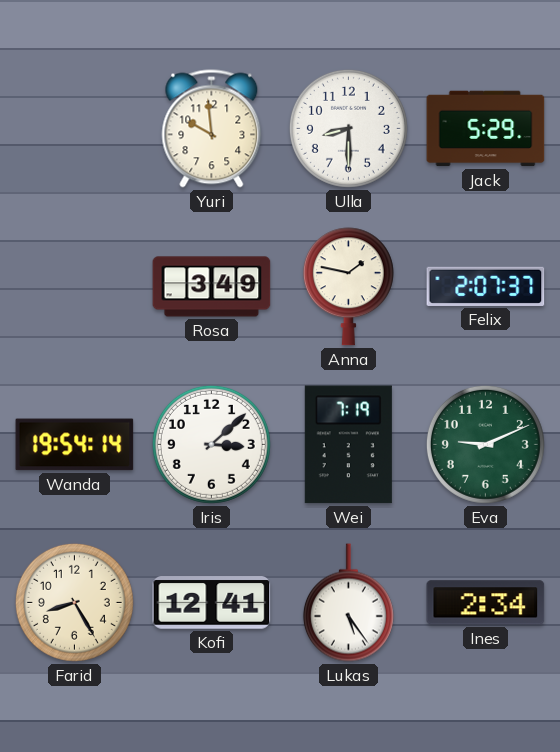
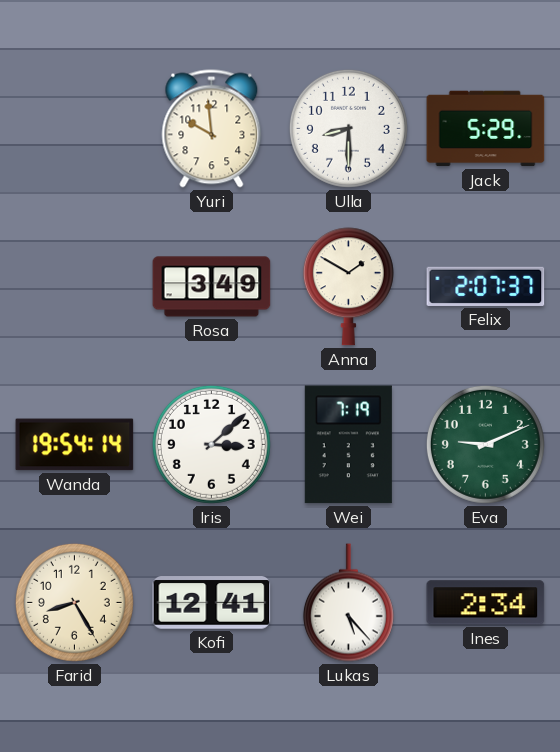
Anna: 1:47 -> 1:50 (348, 287)
Lukas: 5:24 -> 5:23 (348, 603)
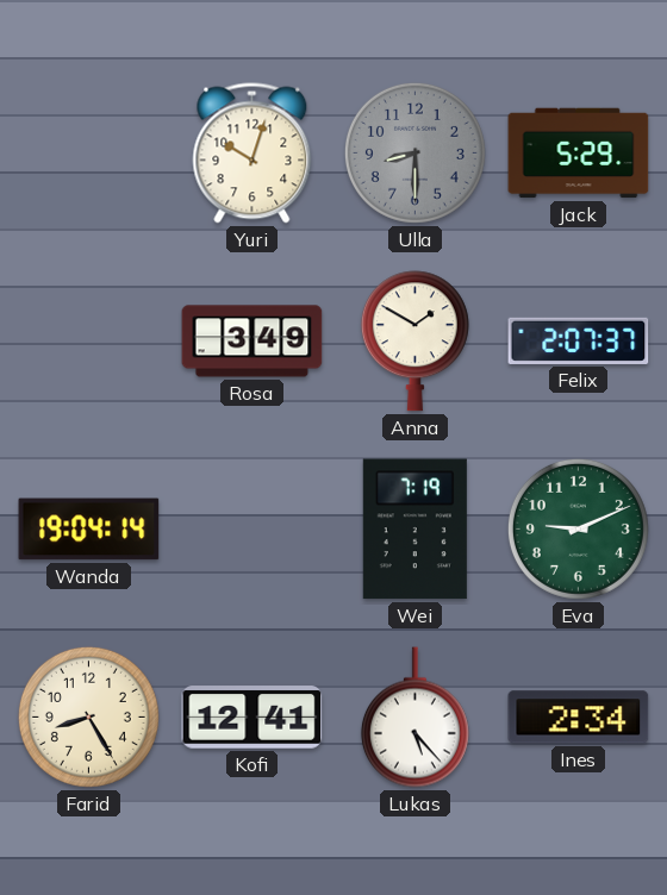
Yuri: 9:59 -> 10:03 (253, 154)
Ulla dial: white -> grey (414, 152)
Wanda: 19:54 -> 19:04 (89, 530)
Iris: 3:08 -> none (211, 444)
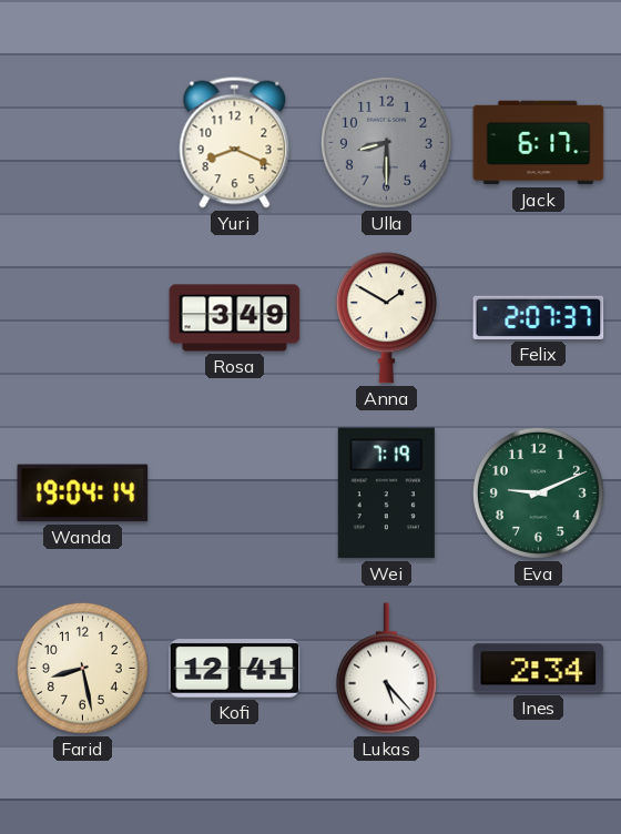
Yuri: 10:03 -> 8:19 (235, 143)
Jack: 5:29 -> 6:17 (539, 143)
Farid: 8:25 -> 8:28 (82, 668)
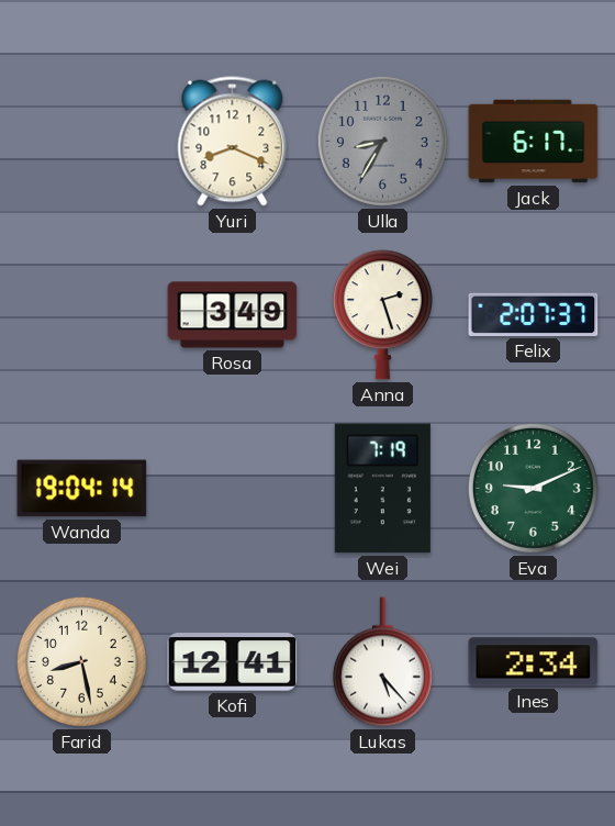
Ulla: 8:30 -> 8:35 (382, 141)
Anna: 1:50 -> 2:27 (382, 315)
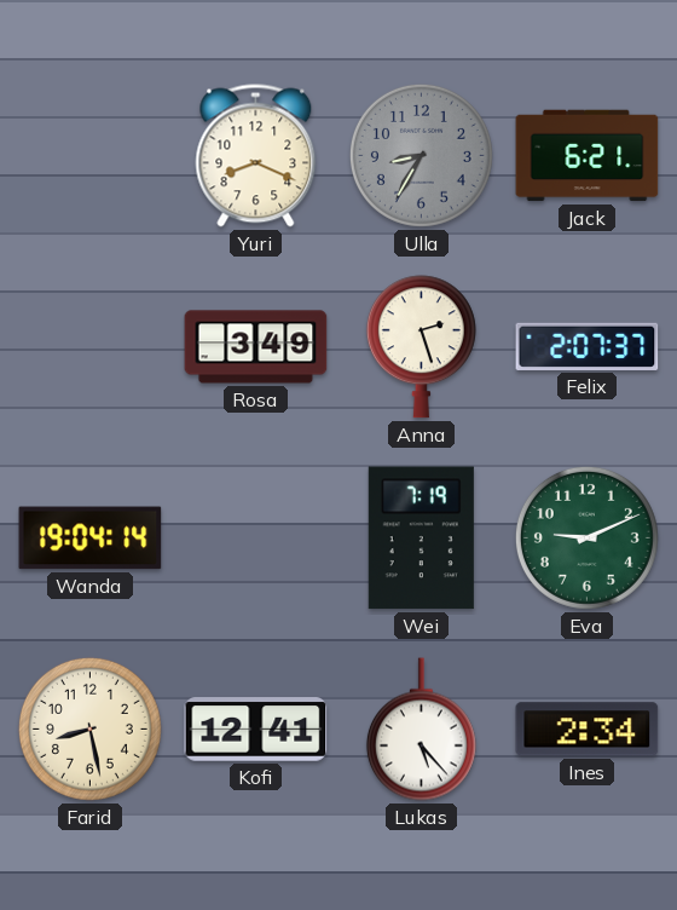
Jack: 6:17 -> 6:21 (588, 156)
